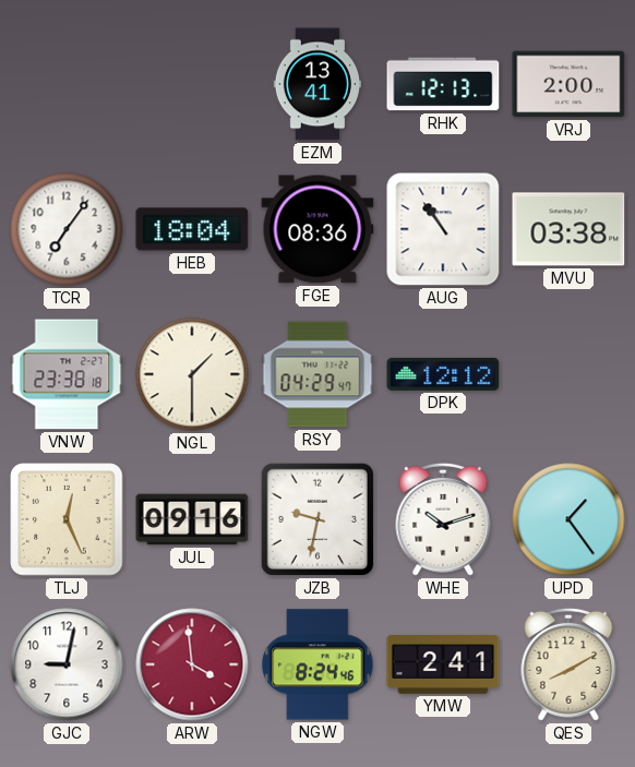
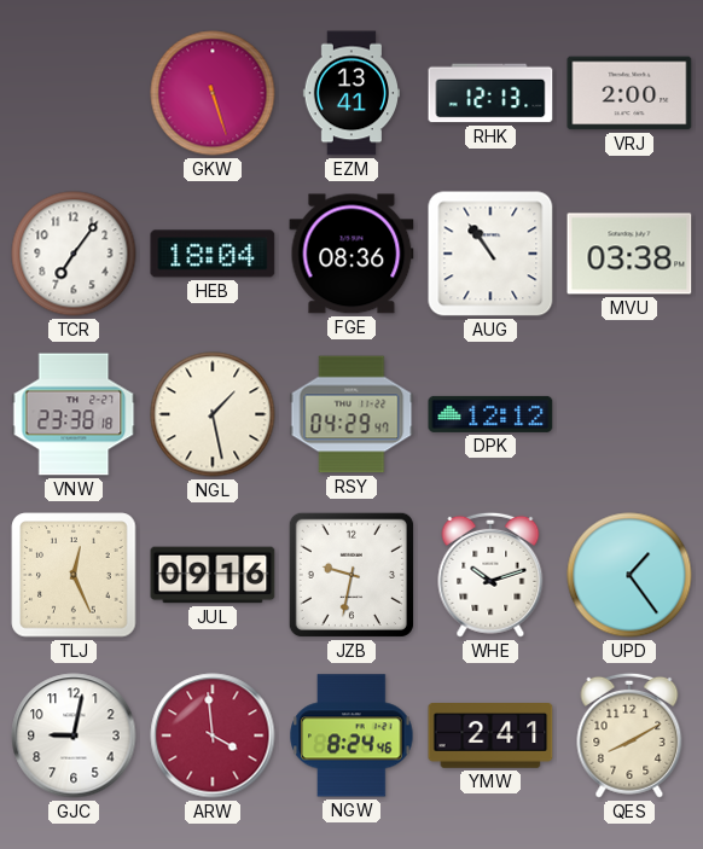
GKW: none -> 5:27 (213, 93)
NGL: 1:30 -> 1:28 (213, 414)
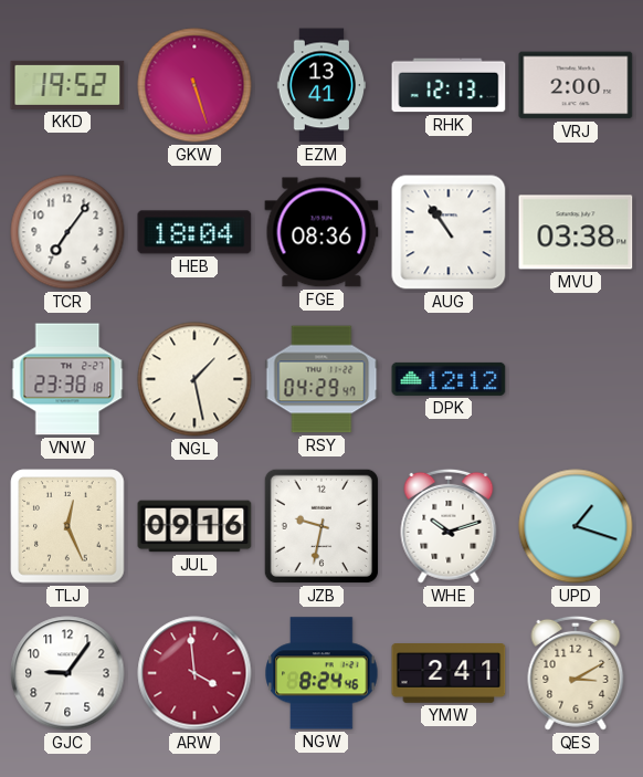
KKD: none -> 19:52 (67, 85)
UPD: 1:24 -> 1:18 (576, 526)
GJC: 9:02 -> 9:06 (67, 673)
QES: 8:10 -> 3:10 (576, 673)
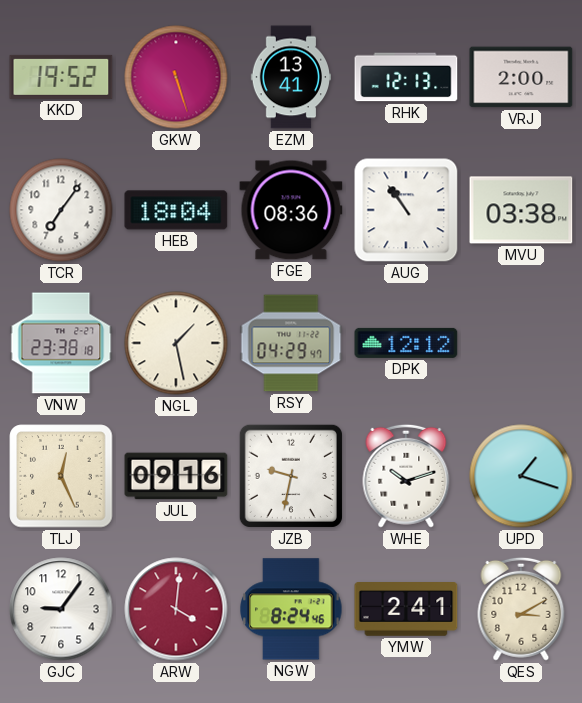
ARW: 3:59 -> 4:01 (176, 609)
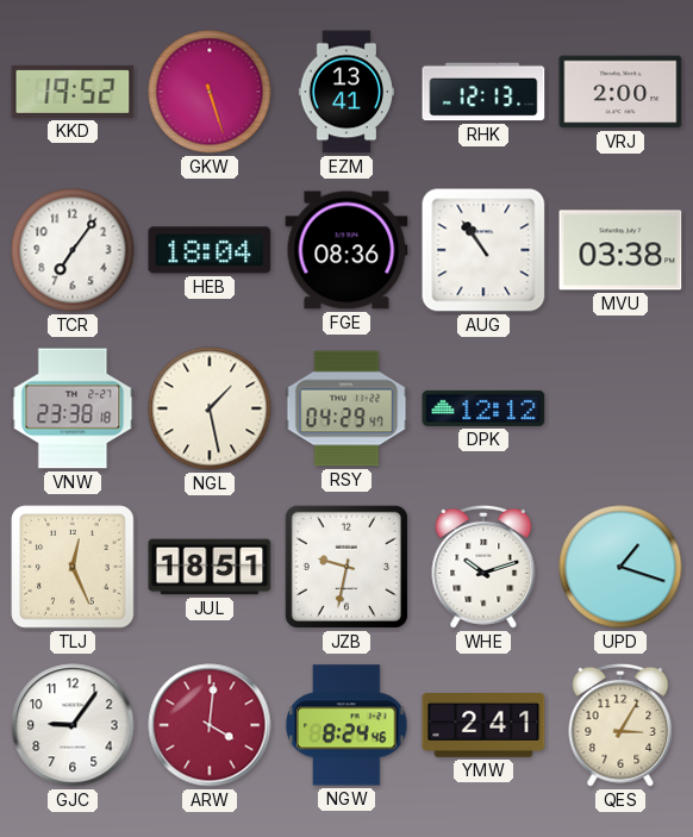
JUL: 09:16 -> 18:51 (210, 567)
QES: 3:10 -> 3:05 (620, 725)
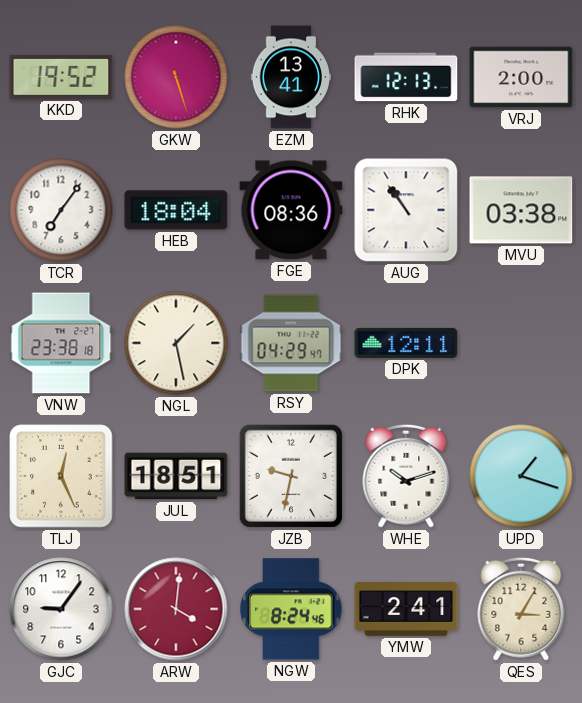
DPK: 12:12 -> 12:11 (406, 343)
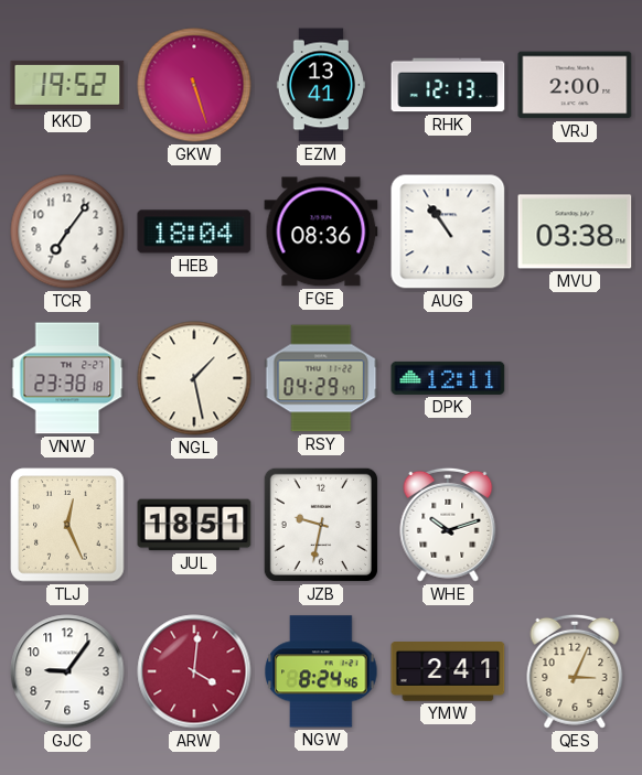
UPD: 1:18 -> none (521, 476)
QES: 3:05 -> 3:04 (575, 671)
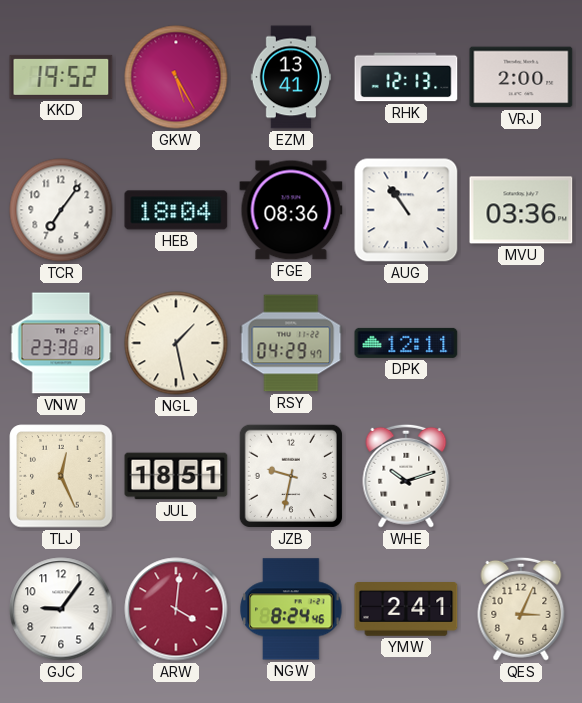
GKW: 5:27 -> 5:25 (176, 77)
MVU: 03:38 -> 03:36 (521, 210)
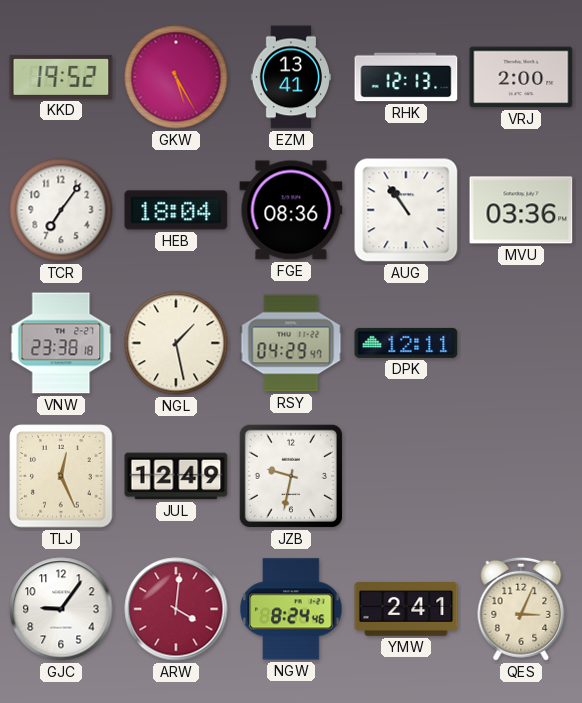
JUL: 18:51 -> 12:49 (176, 476)
WHE: 10:12 -> none (406, 476)
